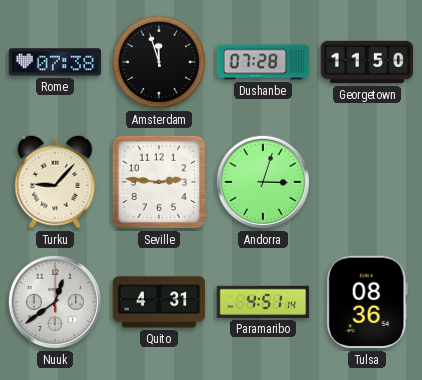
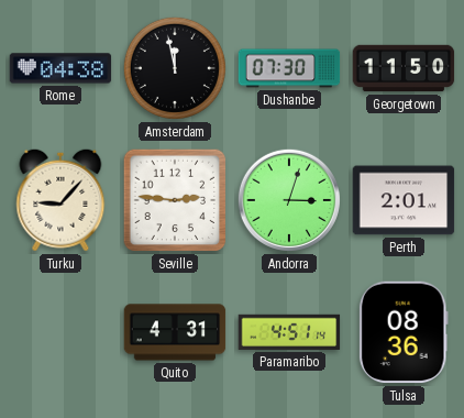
Rome: 07:38 -> 04:38 (60, 68)
Amsterdam: 11:57 -> 11:58 (175, 68)
Dushanbe: 07:28 -> 07:30 (289, 68)
Perth: none -> 2:01 (404, 200)
Nuuk: 12:39 -> none (55, 302)
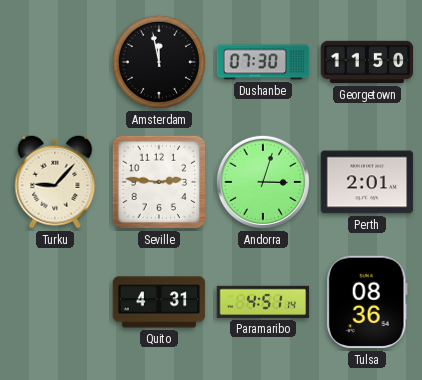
Rome: 04:38 -> none (60, 68)
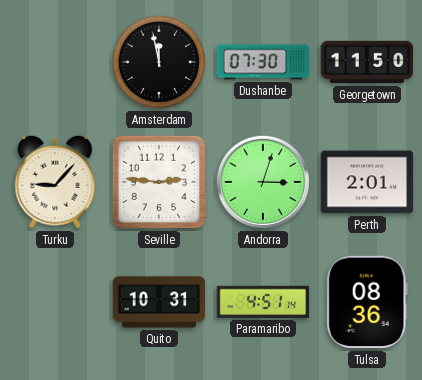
Quito: 4:31 -> 10:31 (159, 302)
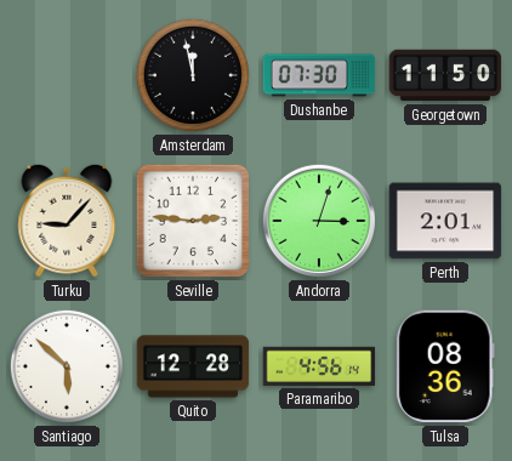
Santiago: none -> 5:52 (67, 366)
Quito: 10:31 -> 12:28 (193, 366)
Paramaribo: 4:51 -> 4:56 (319, 366)
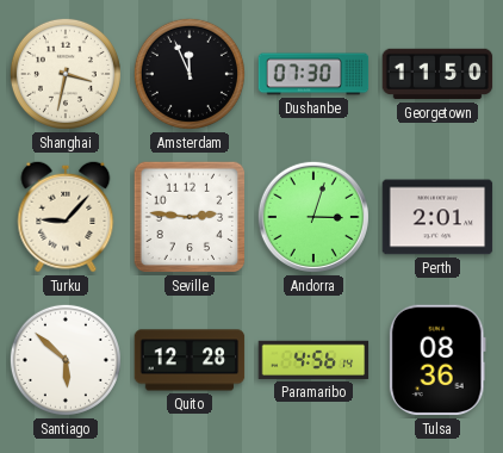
Shanghai: none -> 3:32 (66, 74)
Amsterdam: 11:58 -> 11:56 (190, 74)
